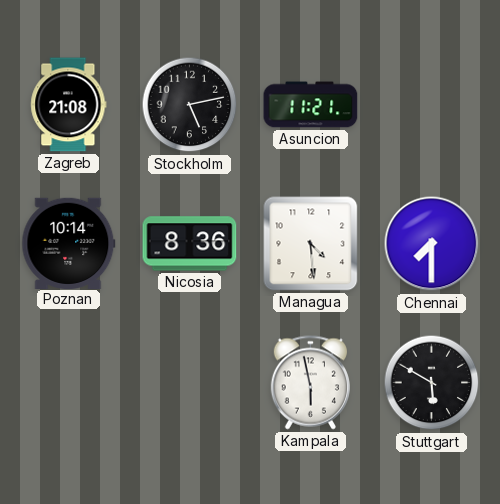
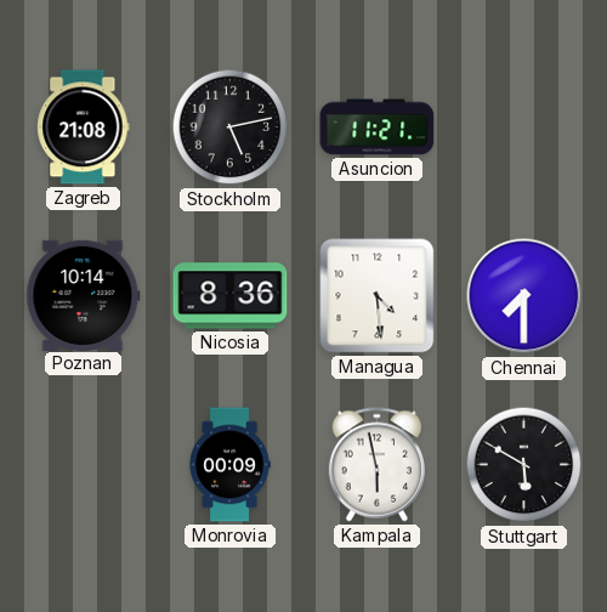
Monrovia: none -> 00:09 (229, 465)
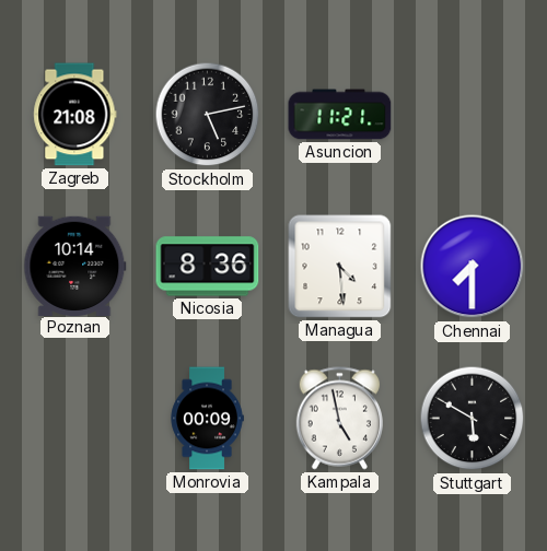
Kampala: 5:58 -> 4:58 (339, 419)
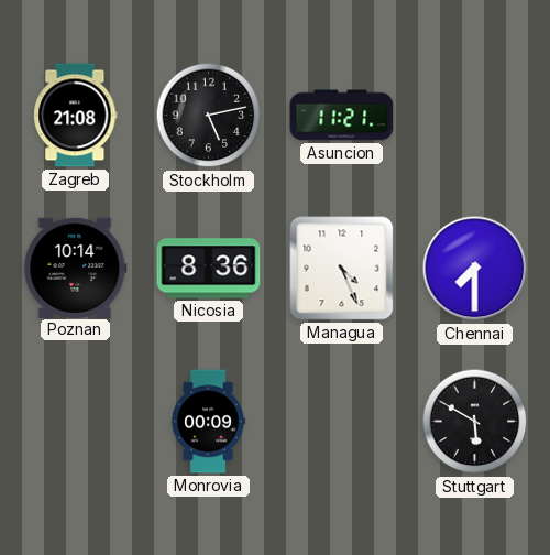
Managua: 4:29 -> 4:26 (342, 269)
Kampala: 4:58 -> none (339, 419)
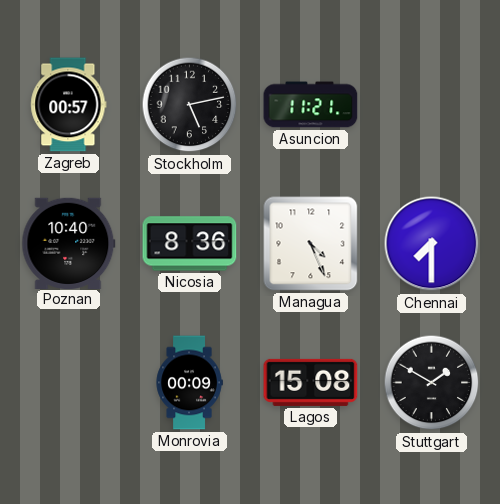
Zagreb: 21:08 -> 00:57 (69, 105)
Poznan: 10:14 -> 10:40 (69, 243)
Lagos: none -> 15:08 (311, 382)
Stuttgart: 5:50 -> 1:50 (432, 383)
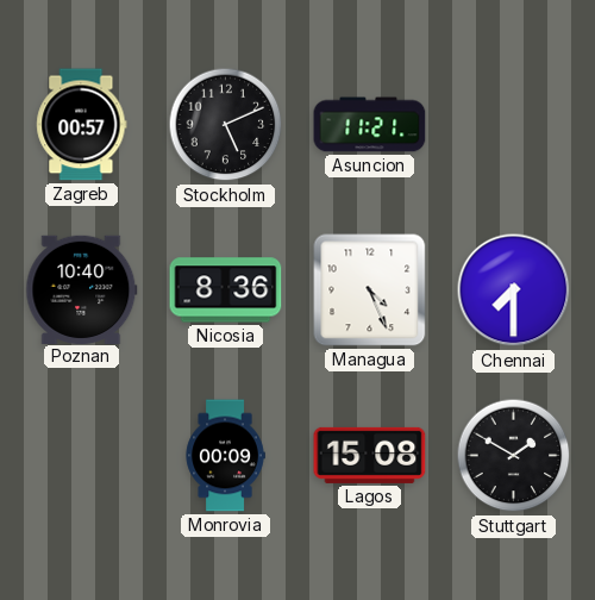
Stockholm: 5:13 -> 5:11 (226, 125)
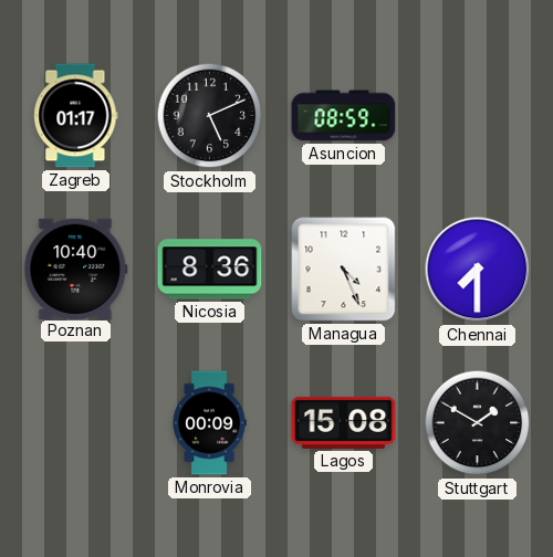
Zagreb: 00:57 -> 01:17 (76, 116)
Asuncion: 11:21 -> 08:59 (344, 116)
